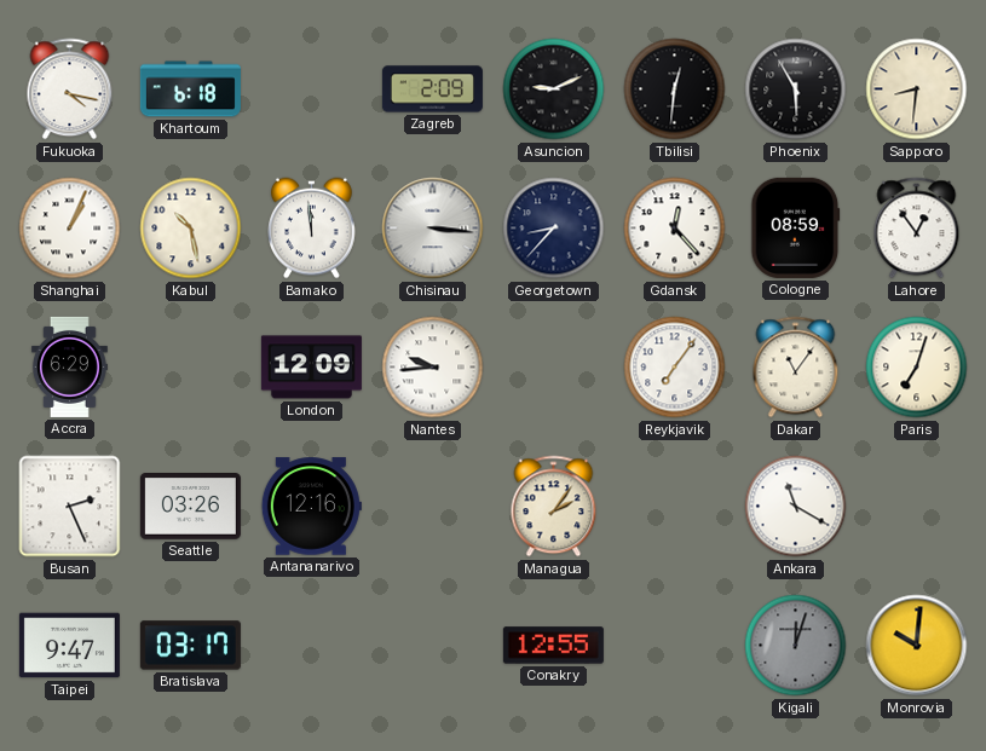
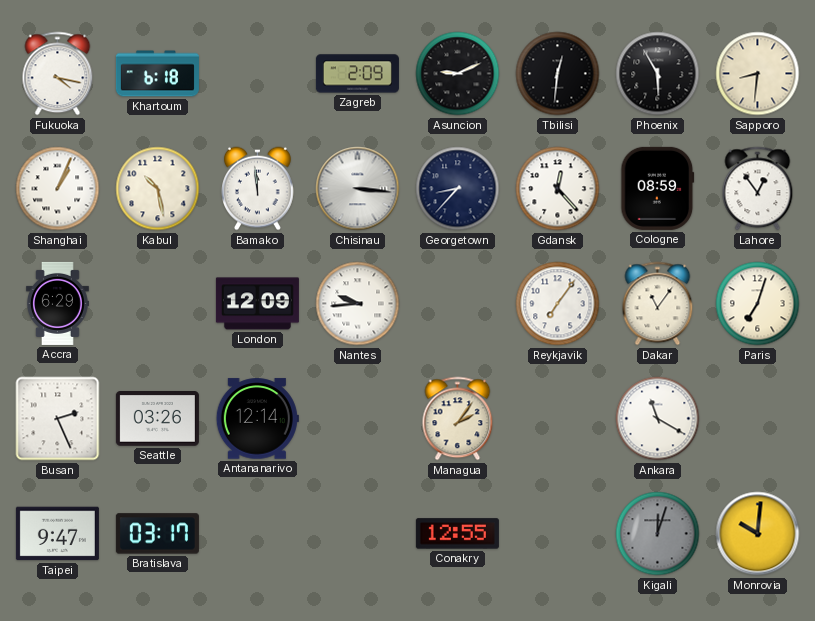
Antananarivo: 12:16 -> 12:14 (257, 419)
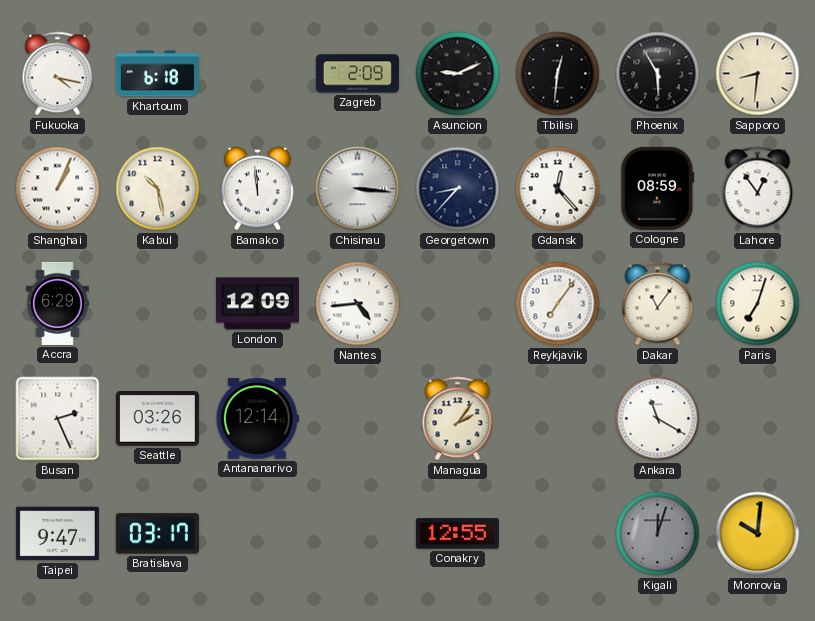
Nantes: 9:44 -> 4:44 (358, 304)
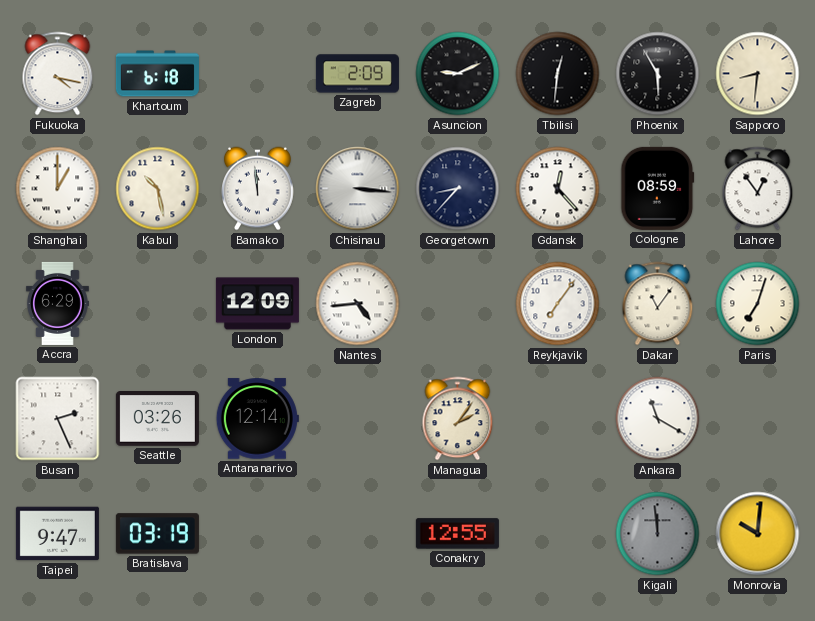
Shanghai: 1:04 -> 1:00 (58, 189)
Bratislava: 03:17 -> 03:19 (157, 534)
Kigali: 12:03 -> 11:59 (658, 534)
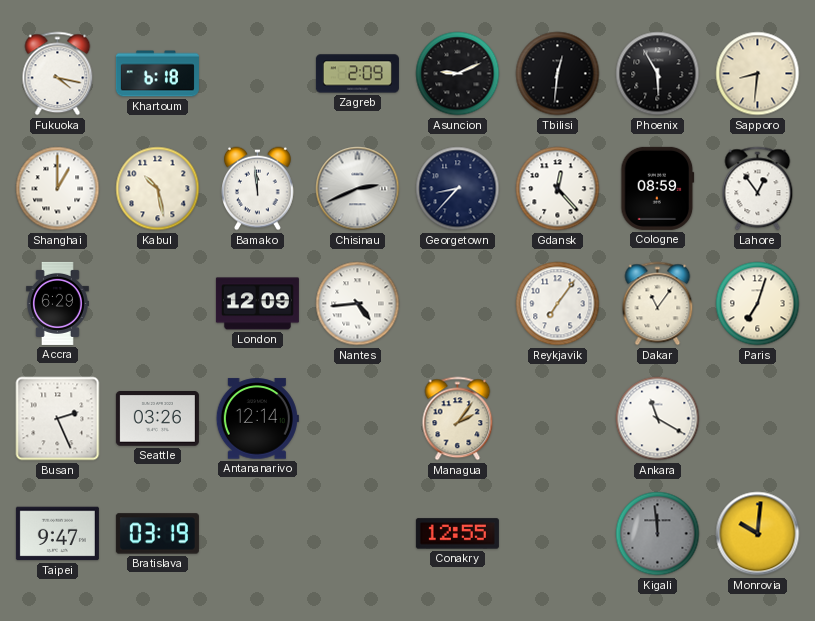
Chisinau: 3:16 -> 2:41 (358, 189)
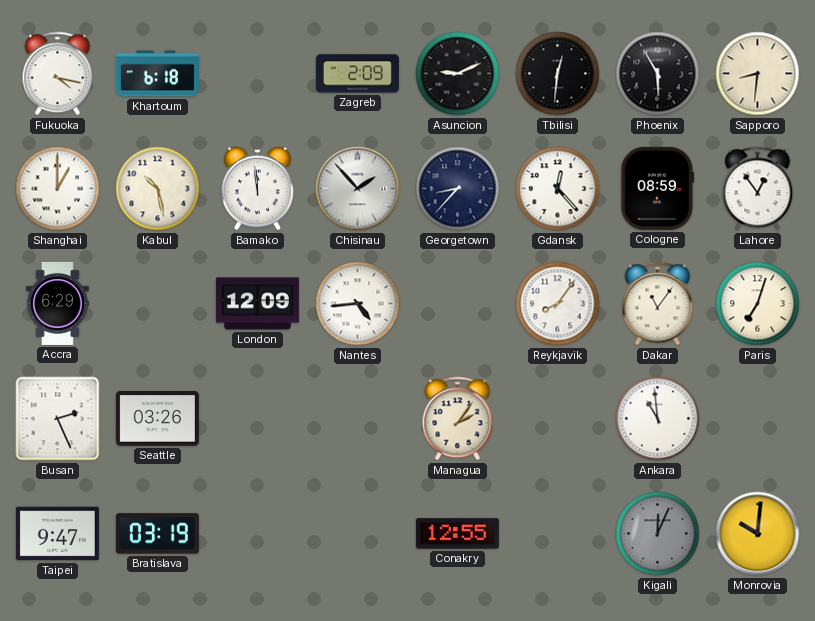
Chisinau: 2:41 -> 1:53 (358, 189)
Reykjavik: 7:06 -> 8:06 (558, 304)
Antananarivo: 12:14 -> none (257, 419)
Ankara: 11:20 -> 10:59 (658, 419)
Kigali: 11:59 -> 12:04 (658, 534)
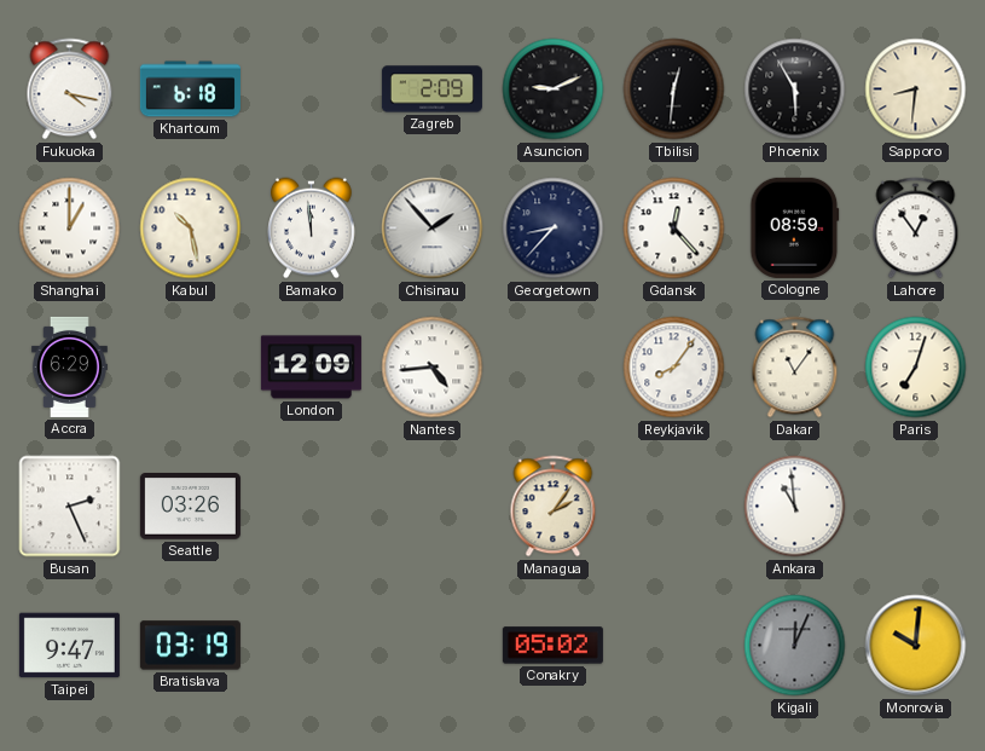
Conakry: 12:55 -> 05:02 (552, 646)
